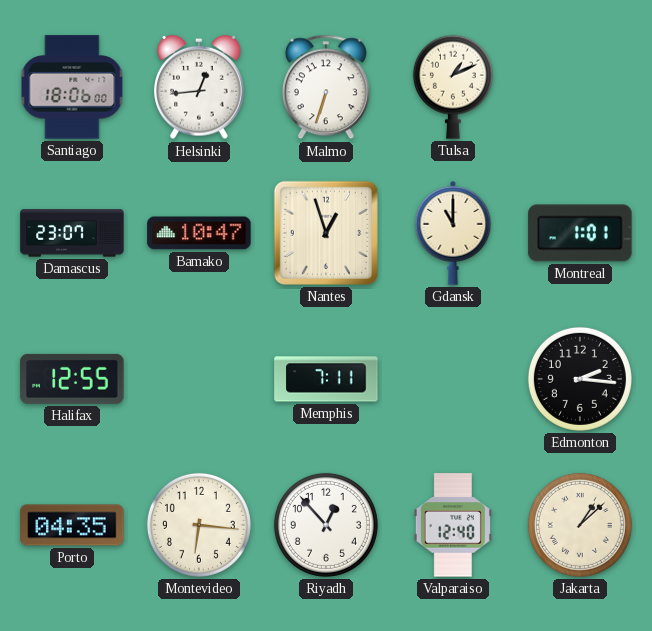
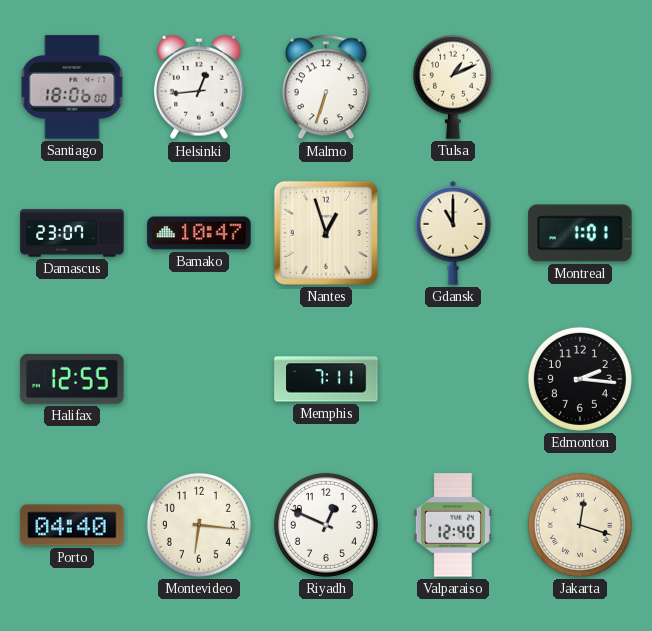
Porto: 04:35 -> 04:40 (72, 525)
Riyadh: 12:53 -> 12:49 (326, 525)
Jakarta: 1:08 -> 12:18 (580, 525)
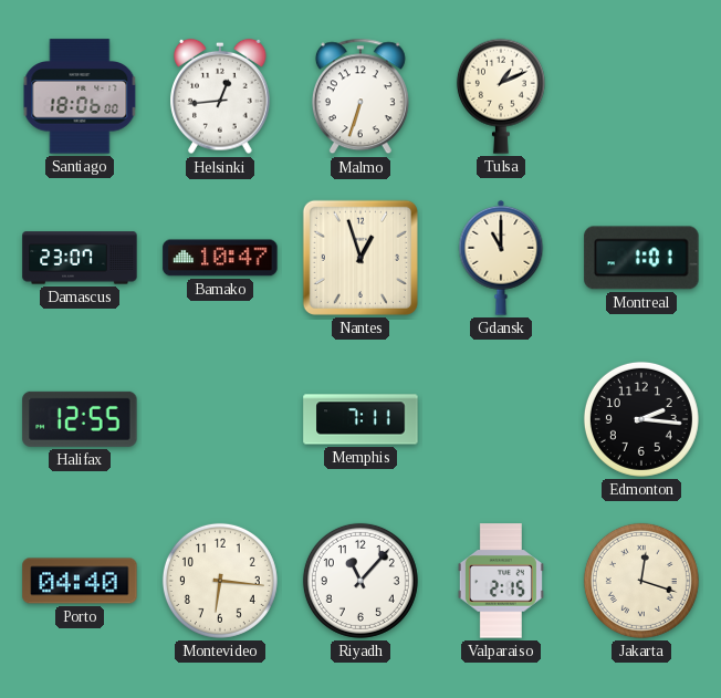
Riyadh: 12:49 -> 11:07 (360, 581)
Valparaiso: 12:40 -> 2:15 (501, 581)
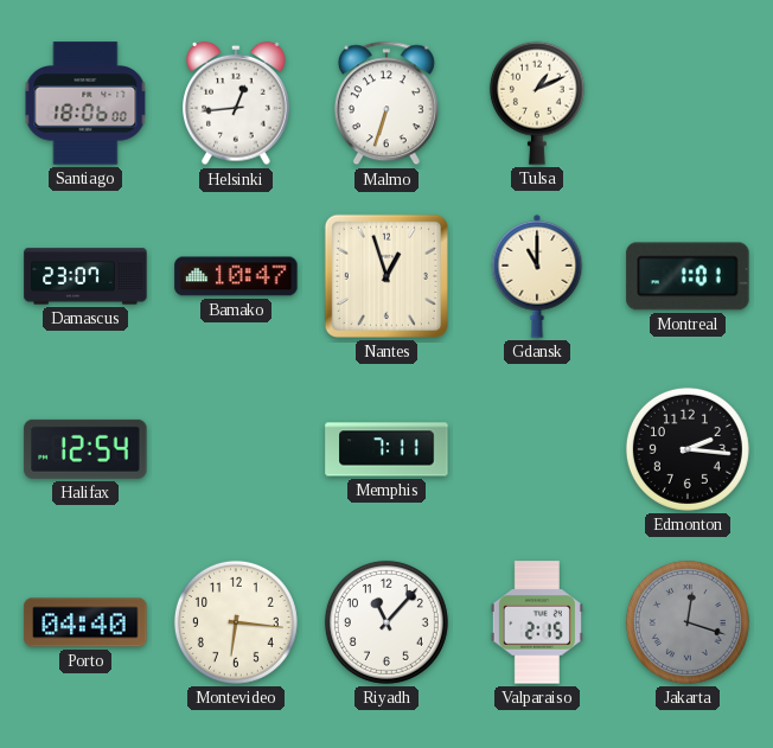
Halifax: 12:55 -> 12:54 (85, 449)
Jakarta dial: cream -> grey (688, 622)
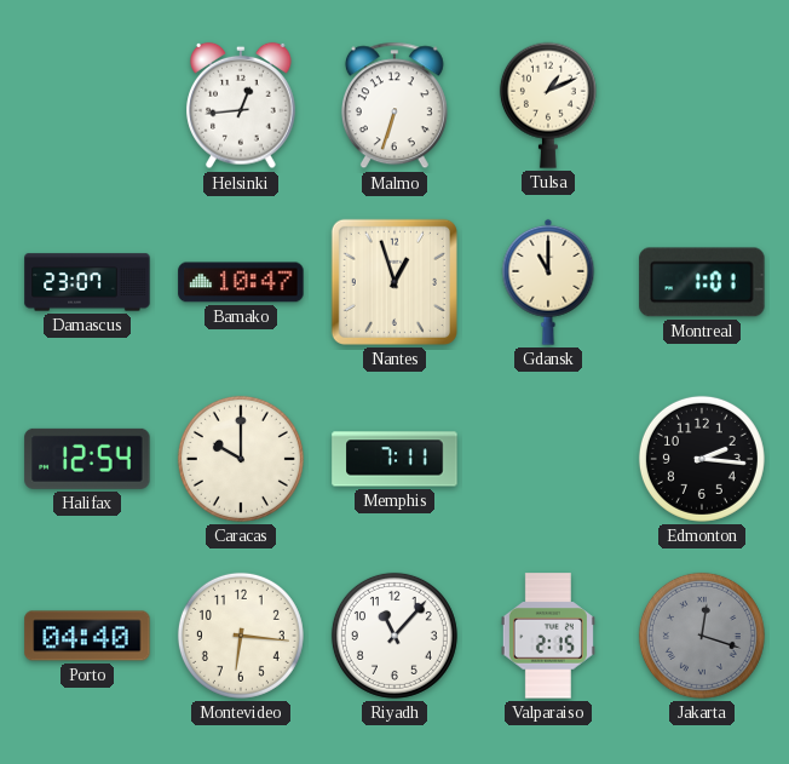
Santiago: 18:06 -> none (85, 103)
Caracas: none -> 10:00 (241, 459)
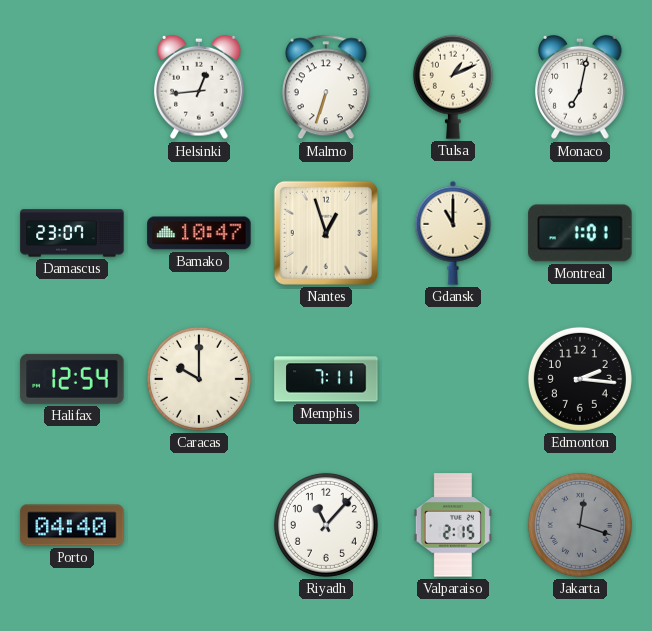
Monaco: none -> 7:02 (580, 87)
Montevideo: 6:16 -> none (241, 636)
